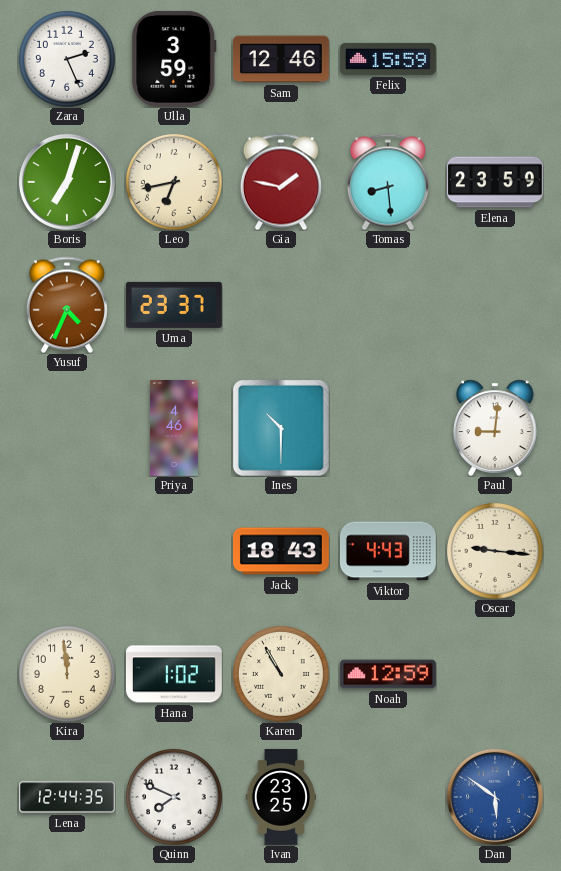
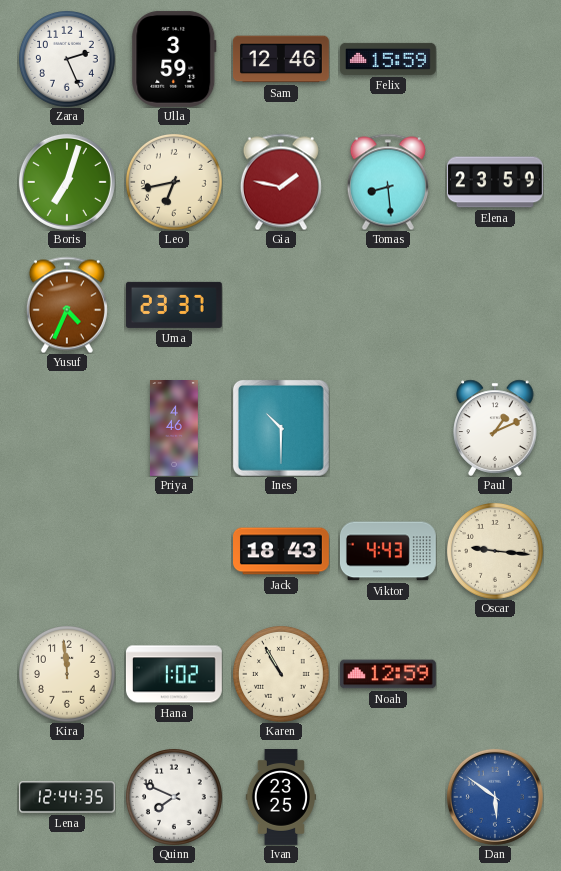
Paul: 9:01 -> 1:11 (495, 428)
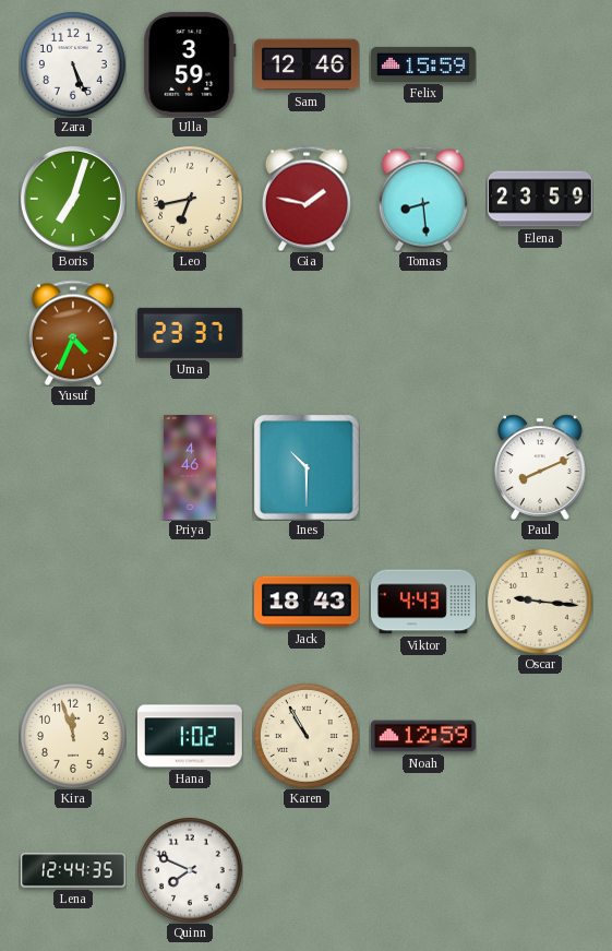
Zara: 2:26 -> 5:26 (73, 64)
Paul: 1:11 -> 8:11 (540, 467)
Kira: 11:59 -> 11:57 (73, 736)
Ivan: 23:25 -> none (280, 798)
Dan: 5:51 -> none (495, 797)
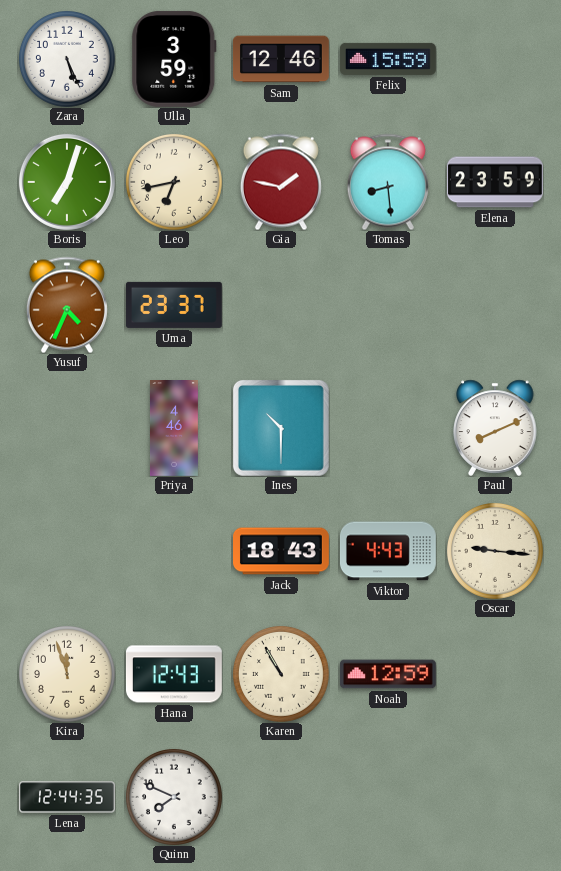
Hana: 1:02 -> 12:43 (174, 674)
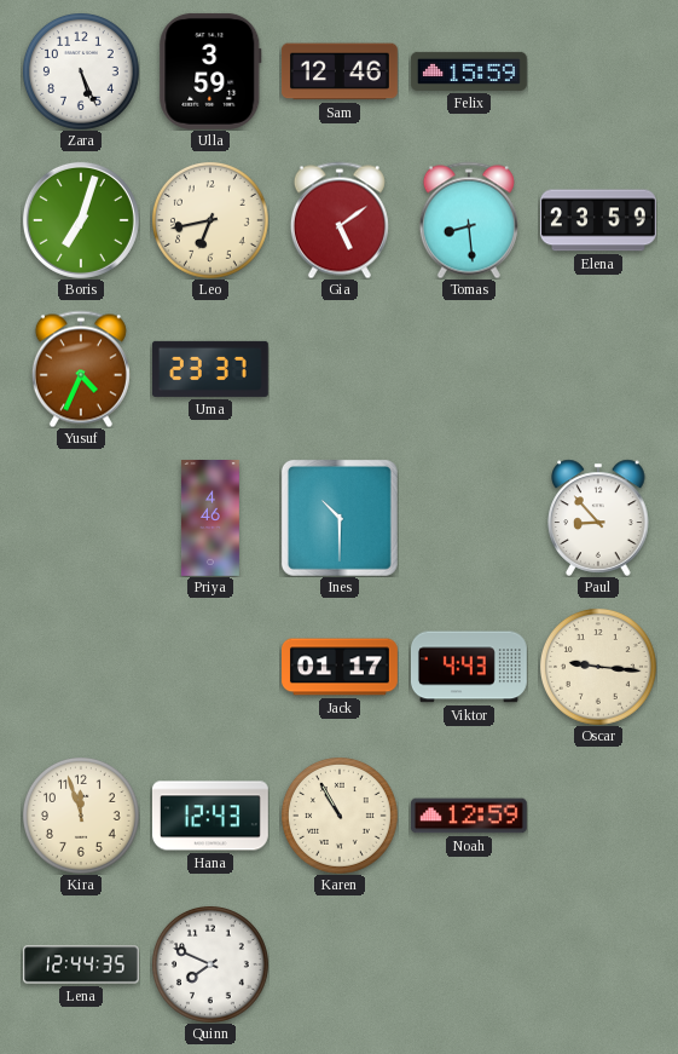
Gia: 1:47 -> 5:09 (340, 220)
Paul: 8:11 -> 8:53 (598, 518)
Jack: 18:43 -> 01:17 (341, 667)
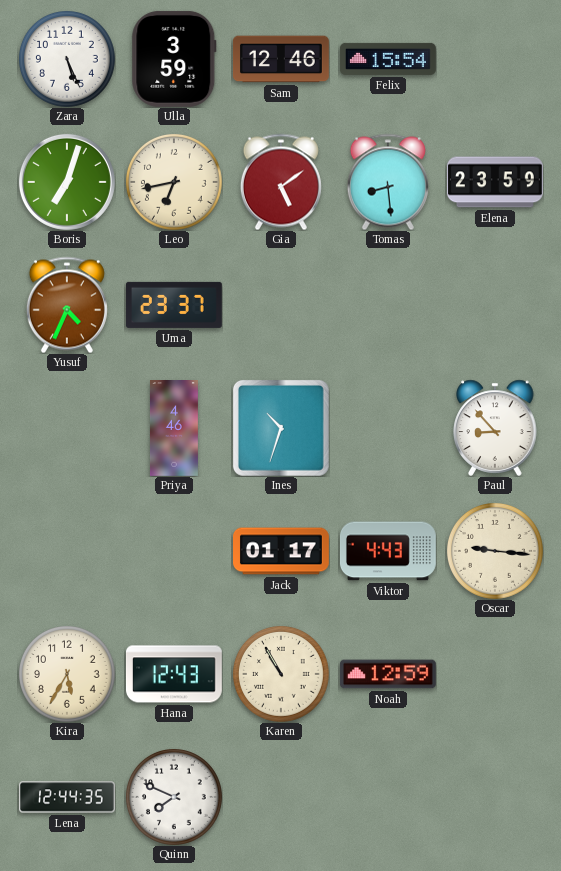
Felix: 15:59 -> 15:54 (388, 59)
Ines: 10:30 -> 10:33 (281, 428)
Kira: 11:57 -> 5:35 (67, 674)
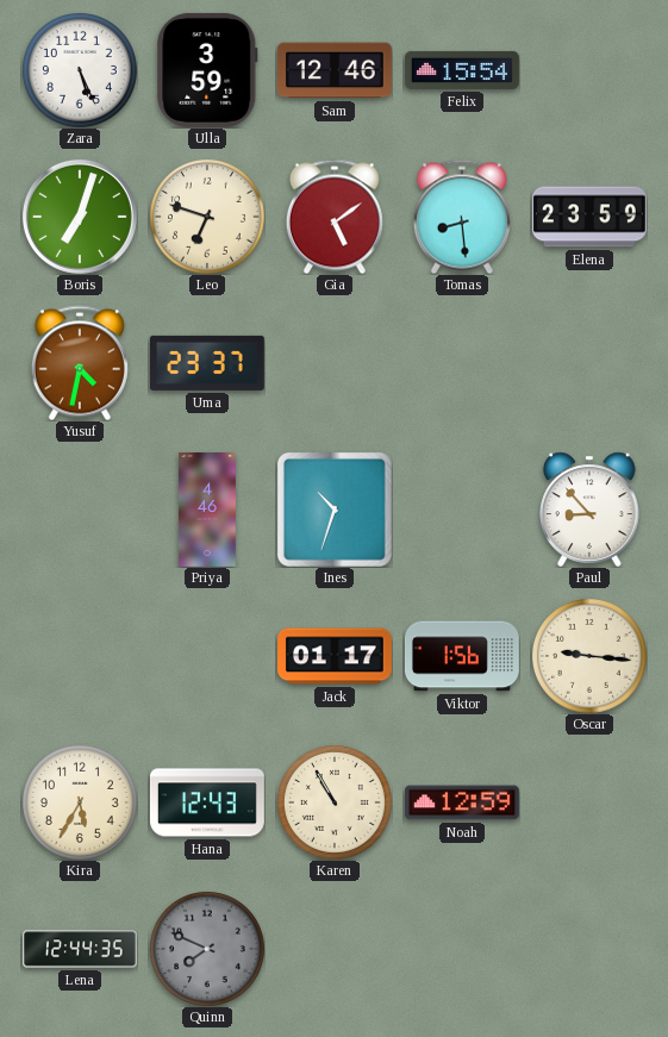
Leo: 6:43 -> 6:48 (207, 217)
Yusuf: 4:34 -> 4:32 (80, 363)
Viktor: 4:43 -> 1:56 (462, 656)
Quinn dial: white -> grey (207, 949)
